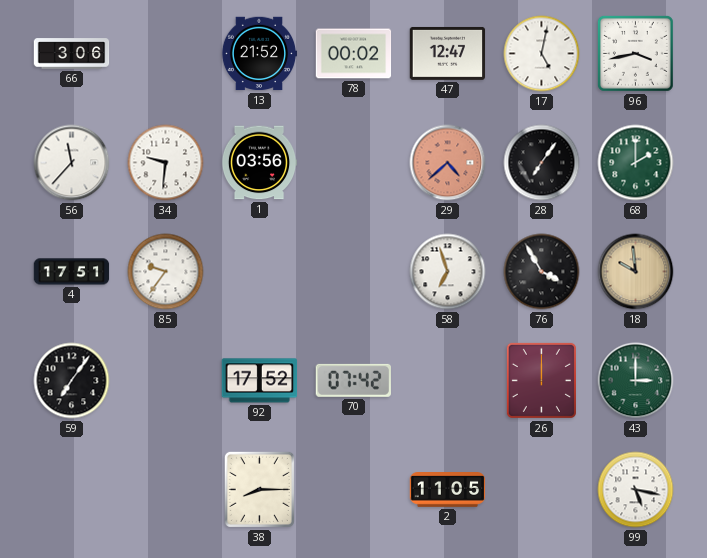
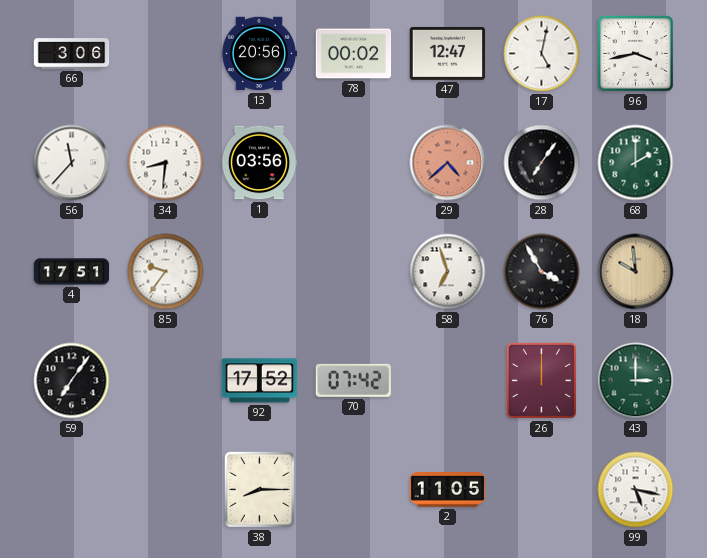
13: 21:52 -> 20:56 (259, 54)
34: 9:31 -> 8:31 (166, 163)
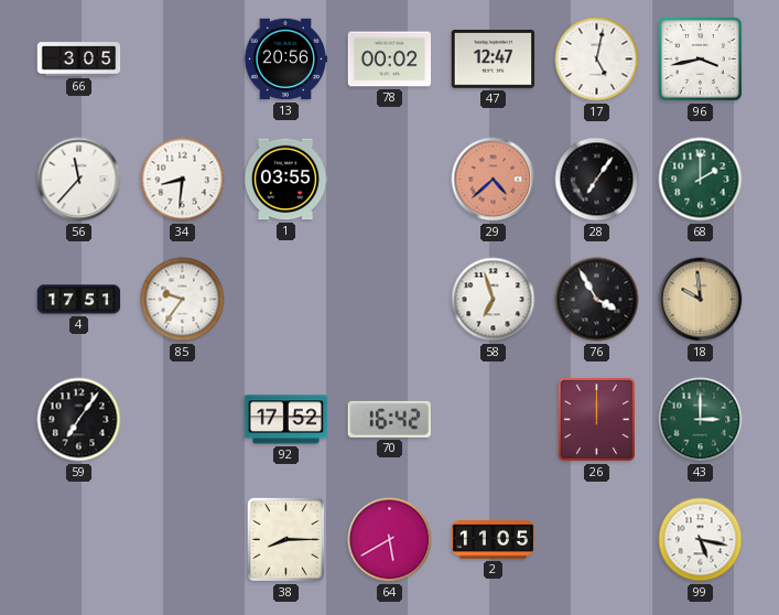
66: 3:06 -> 3:05 (79, 60)
1: 03:56 -> 03:55 (285, 180)
70: 07:42 -> 16:42 (389, 419)
64: none -> 5:40 (390, 540)
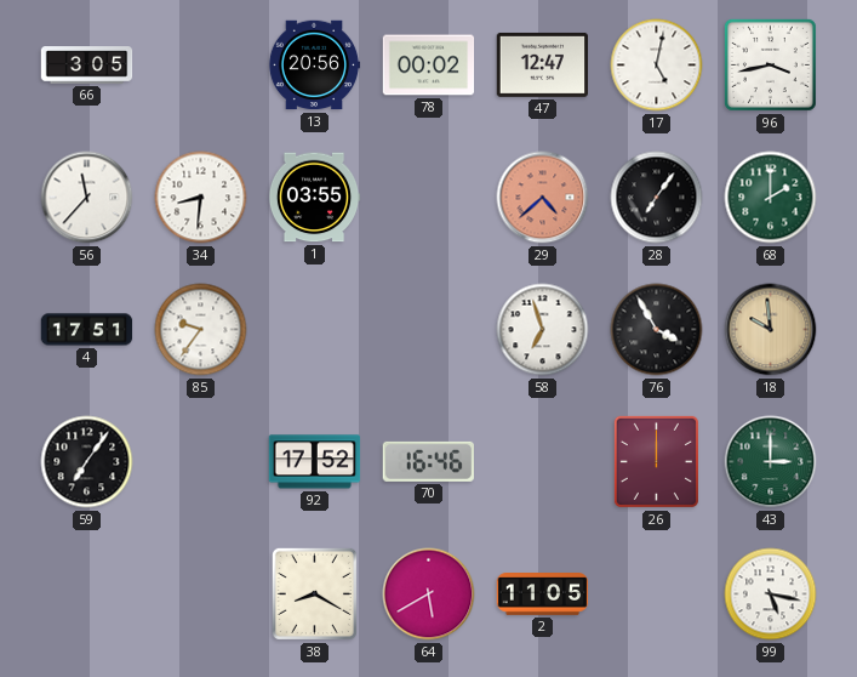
70: 16:42 -> 16:46 (428, 461)
38: 8:15 -> 8:20 (314, 593)
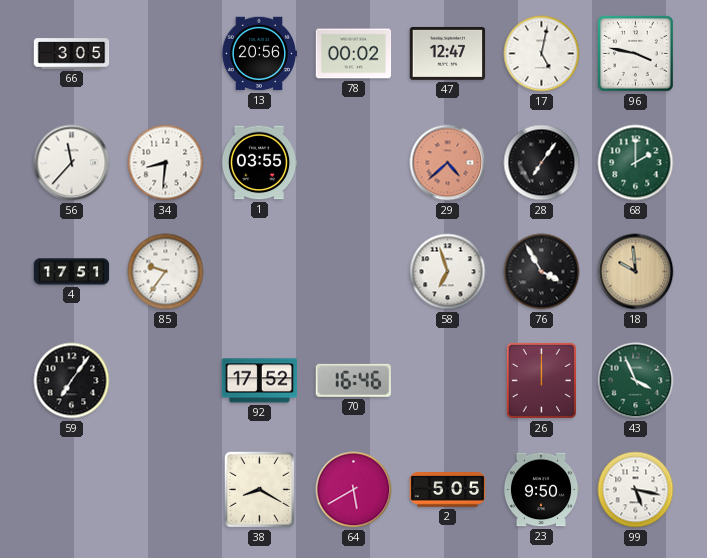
96: 3:43 -> 3:47 (635, 53)
43: 3:00 -> 3:56 (636, 381)
2: 11:05 -> 5:05 (448, 490)
23: none -> 9:50 (541, 490)
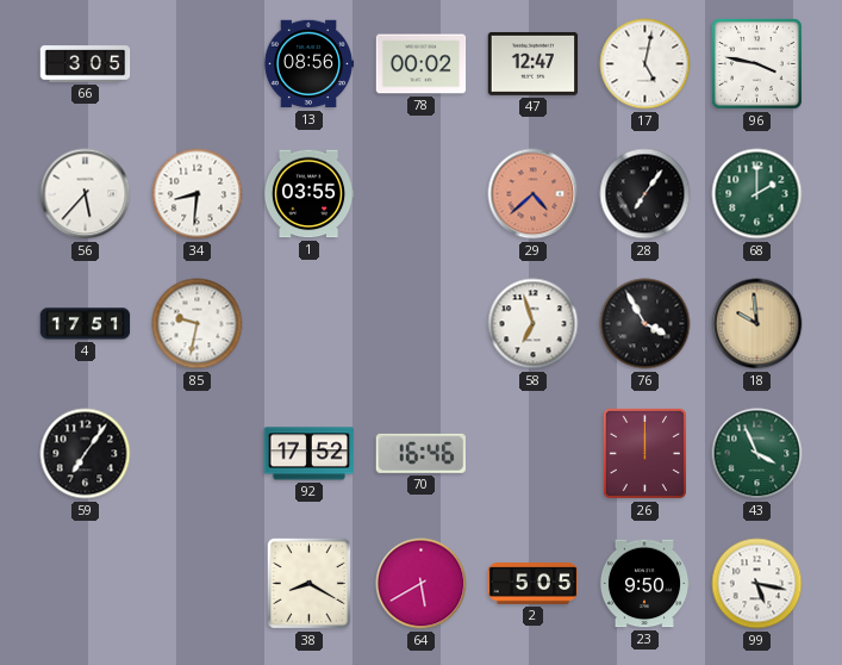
13: 20:56 -> 08:56 (308, 64)
56: 11:37 -> 5:37 (86, 194)
85: 9:36 -> 9:32 (198, 324)
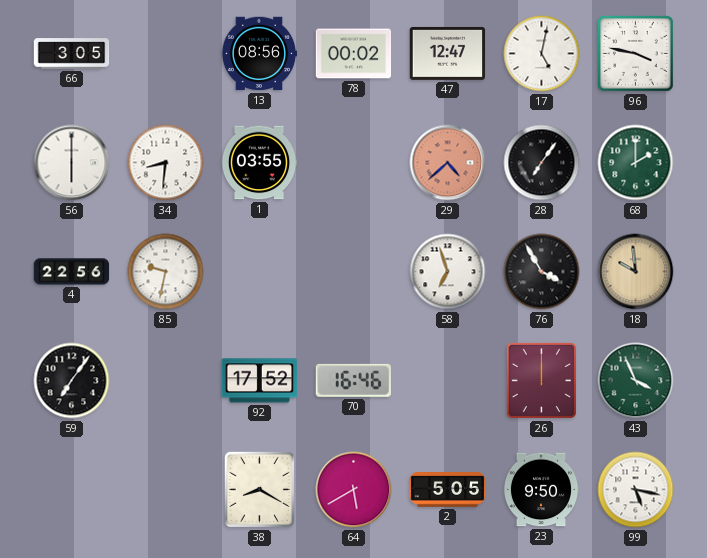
56: 5:37 -> 6:00 (72, 163)
4: 17:51 -> 22:56 (72, 272)
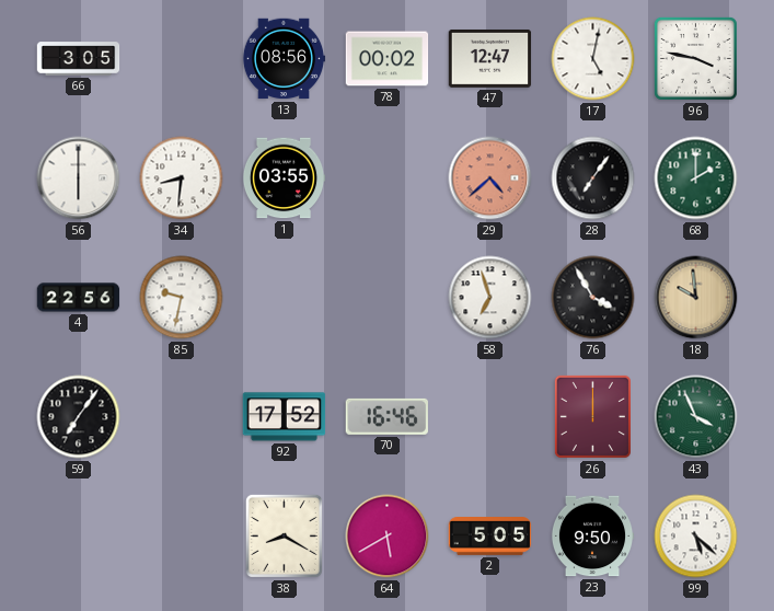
99: 5:17 -> 5:22 (696, 537)
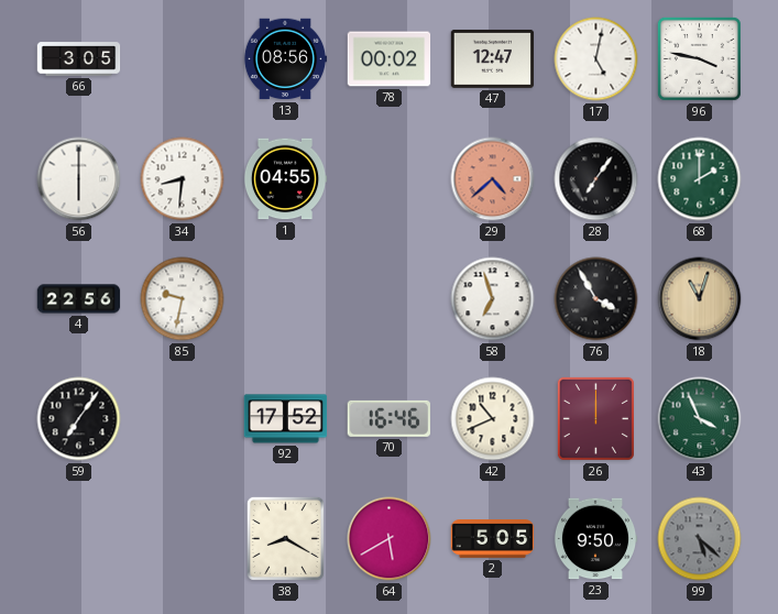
1: 03:55 -> 04:55 (285, 179)
18: 9:59 -> 11:03 (700, 299)
42: none -> 10:41 (493, 419)
99 dial: white -> grey (700, 539)
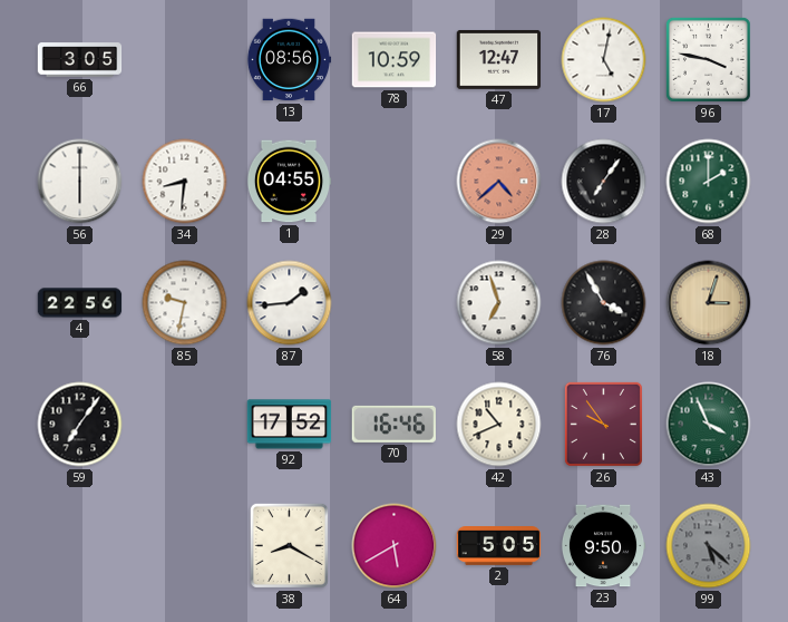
78: 00:02 -> 10:59 (395, 60)
87: none -> 1:44 (290, 303)
18: 11:03 -> 3:03 (709, 303)
26: 12:00 -> 9:54 (603, 424)
